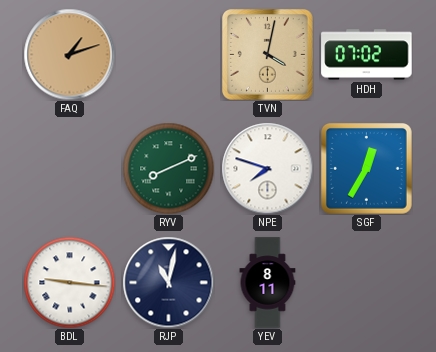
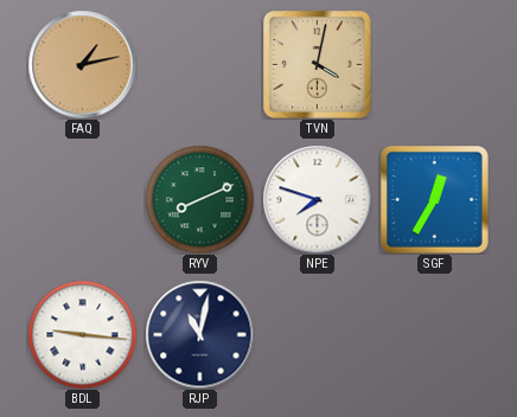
FAQ: 1:12 -> 1:13 (82, 64)
HDH: 07:02 -> none (367, 55)
YEV: 8:11 -> none (268, 283)
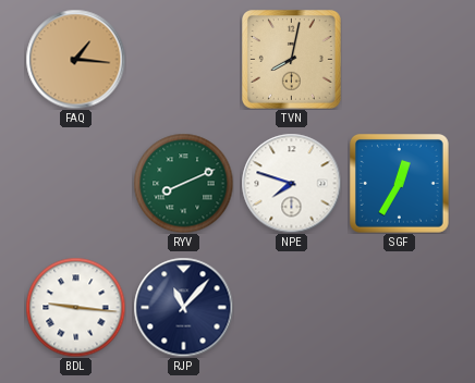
FAQ: 1:13 -> 1:16 (75, 59)
TVN: 4:02 -> 8:02 (292, 60)
RJP: 11:02 -> 11:07 (183, 307)
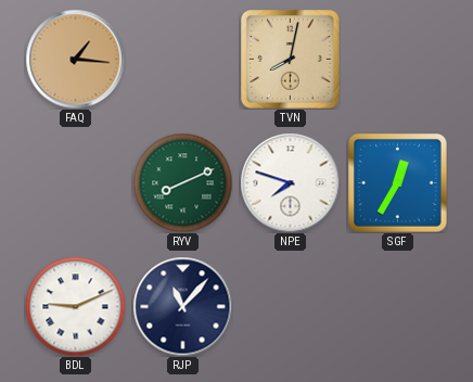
BDL: 9:16 -> 9:11 (75, 306)
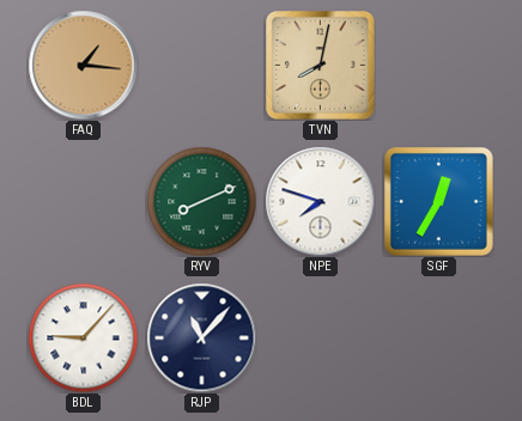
BDL: 9:11 -> 9:07 (83, 337)
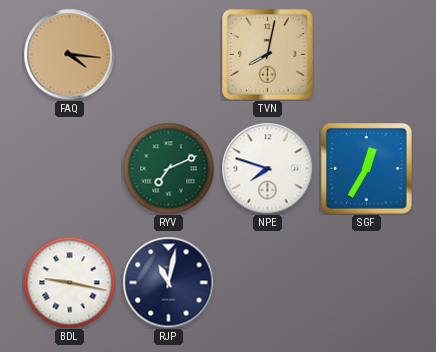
FAQ: 1:16 -> 4:16 (69, 54)
RYV: 8:11 -> 7:11 (168, 168)
BDL: 9:07 -> 9:17 (69, 282)
RJP: 11:07 -> 11:02 (168, 282)
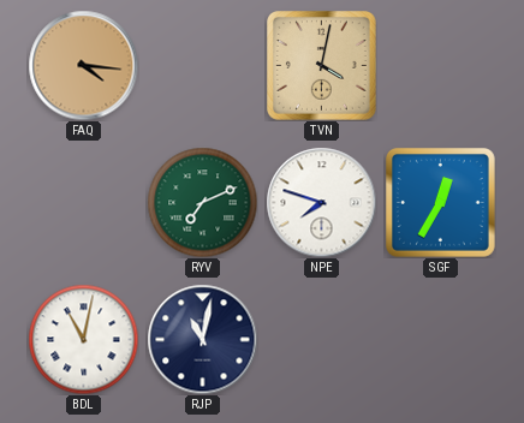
TVN: 8:02 -> 4:02 (322, 66)
BDL: 9:17 -> 11:02 (83, 339)
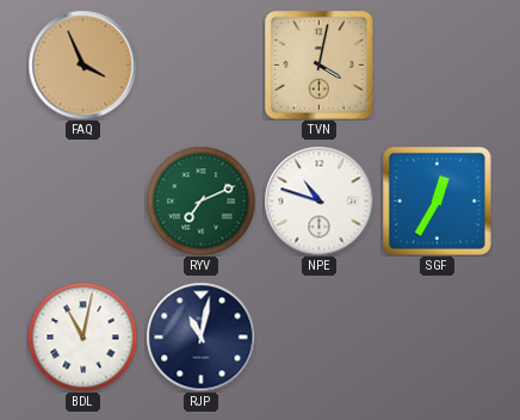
FAQ: 4:16 -> 3:56 (82, 64)
NPE: 7:48 -> 10:48 (318, 200)
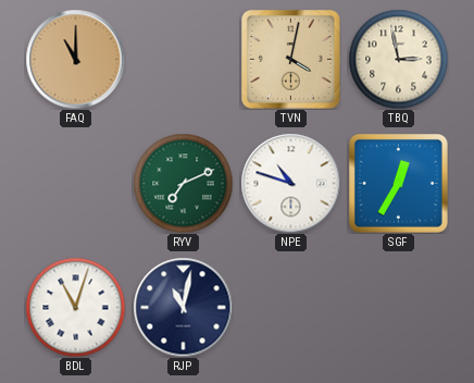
FAQ: 3:56 -> 11:00 (75, 59)
TBQ: none -> 2:58 (398, 59)
BDL: 11:02 -> 11:03 (75, 307)
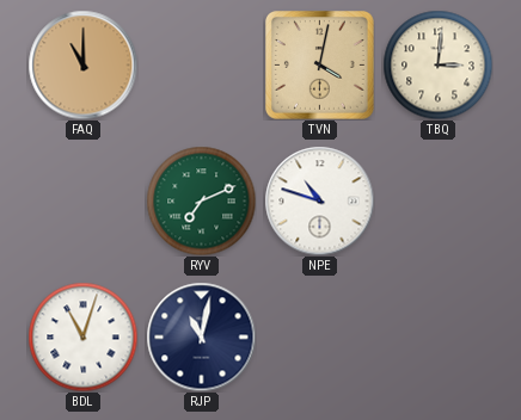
TBQ: 2:58 -> 3:01 (437, 64)
SGF: 12:35 -> none (399, 184)
